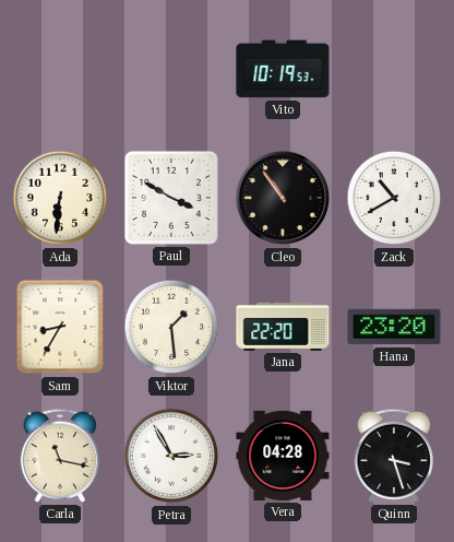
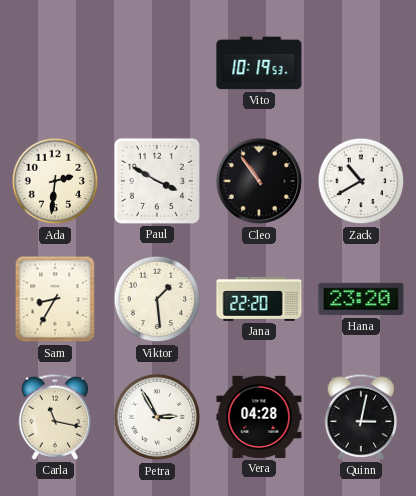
Ada: 6:31 -> 2:31 (55, 181)
Quinn: 3:27 -> 3:02 (360, 417)
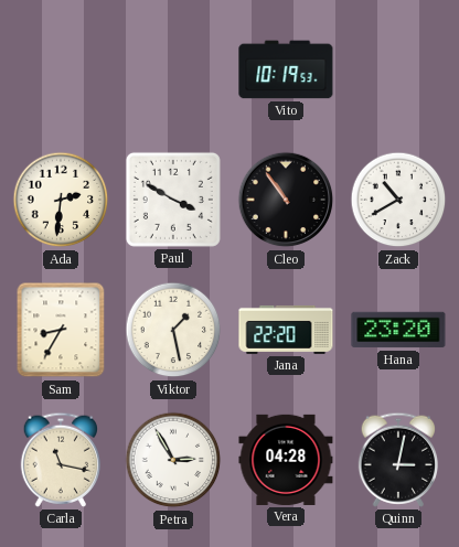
Viktor: 1:29 -> 1:28 (173, 330)
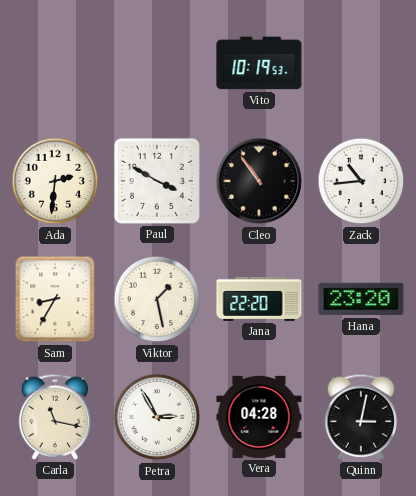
Zack: 10:40 -> 10:44 (361, 181)
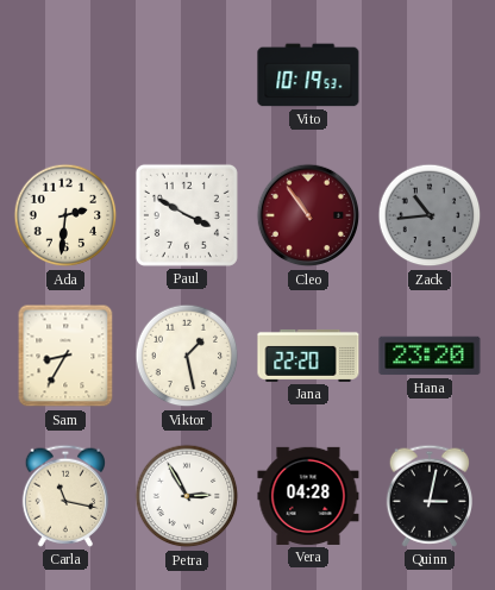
Cleo dial: black -> burgundy (308, 215)
Zack dial: white -> grey (430, 215)
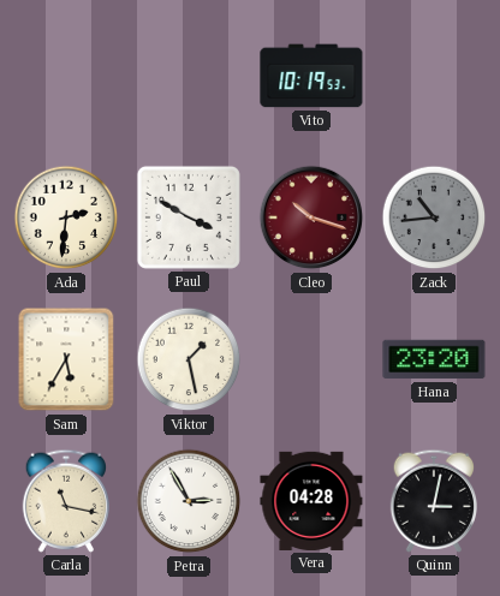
Cleo: 10:54 -> 10:18 (311, 217)
Sam: 8:35 -> 5:35 (66, 359)
Jana: 22:20 -> none (308, 356)
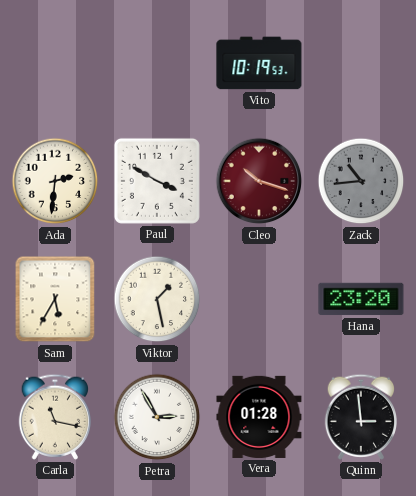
Vera: 04:28 -> 01:28 (259, 417)
Quinn: 3:02 -> 2:59 (360, 417)
